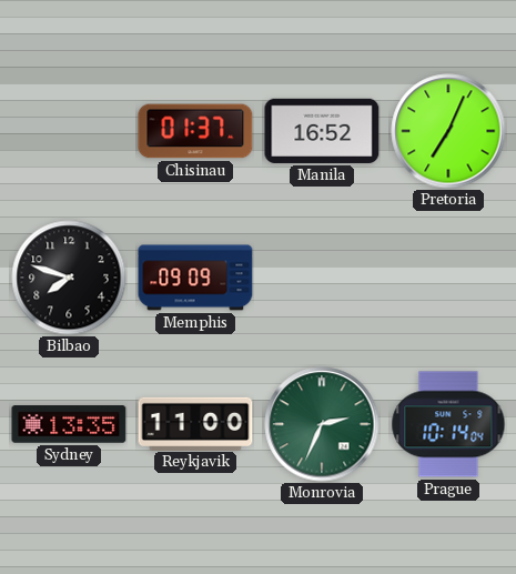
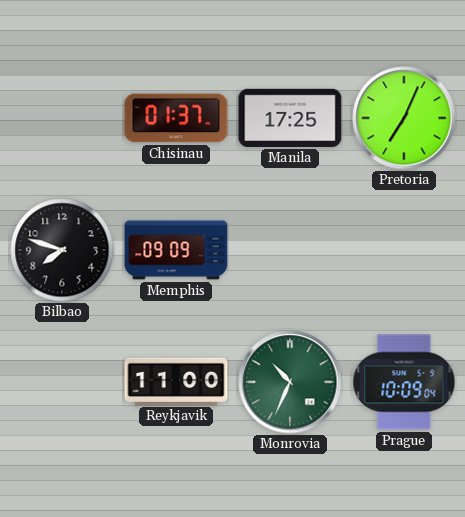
Manila: 16:52 -> 17:25 (290, 118)
Sydney: 13:35 -> none (69, 424)
Monrovia: 2:34 -> 10:34 (290, 382)
Prague: 10:14 -> 10:09 (404, 382)
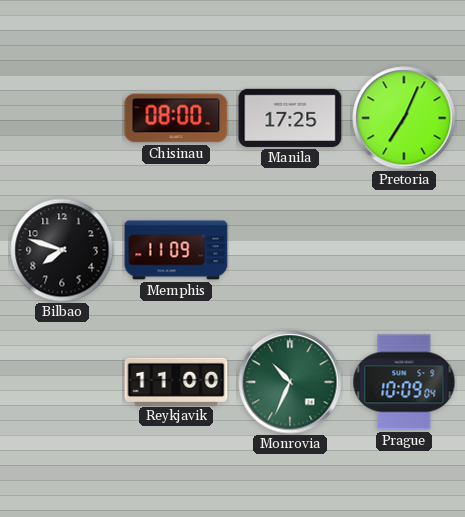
Chisinau: 01:37 -> 08:00 (176, 118)
Memphis: 09:09 -> 11:09 (176, 250)
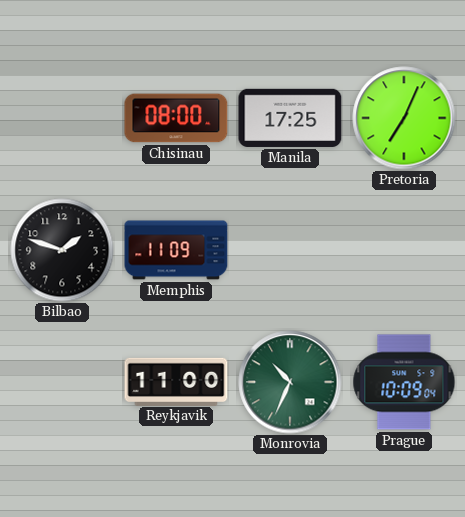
Bilbao: 7:48 -> 1:48 (62, 250)
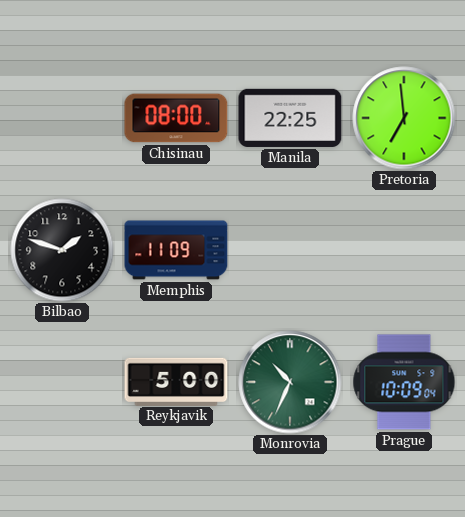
Manila: 17:25 -> 22:25 (290, 118)
Pretoria: 7:04 -> 6:59 (404, 118)
Reykjavik: 11:00 -> 5:00 (176, 381)
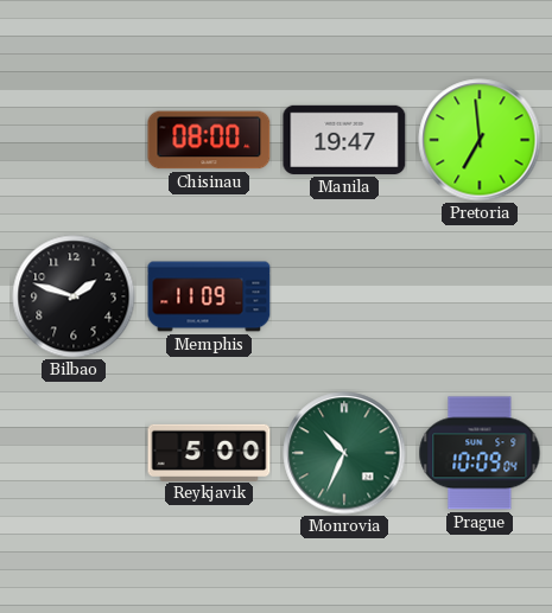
Manila: 22:25 -> 19:47 (344, 140)
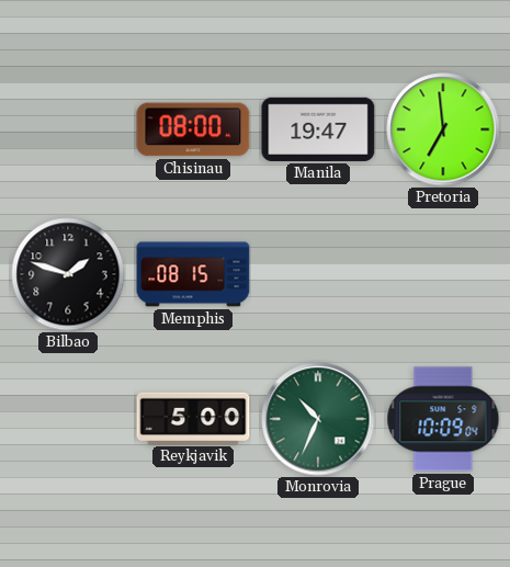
Memphis: 11:09 -> 08:15 (193, 274)
